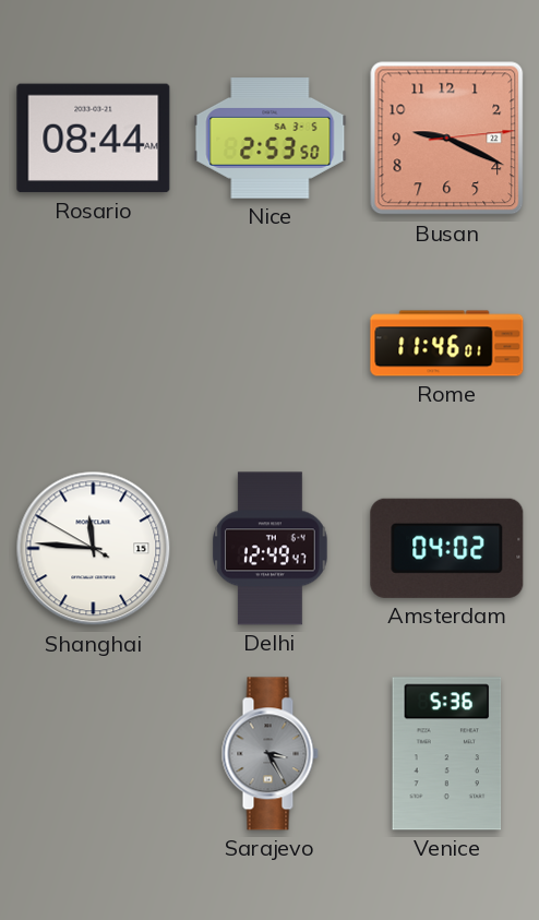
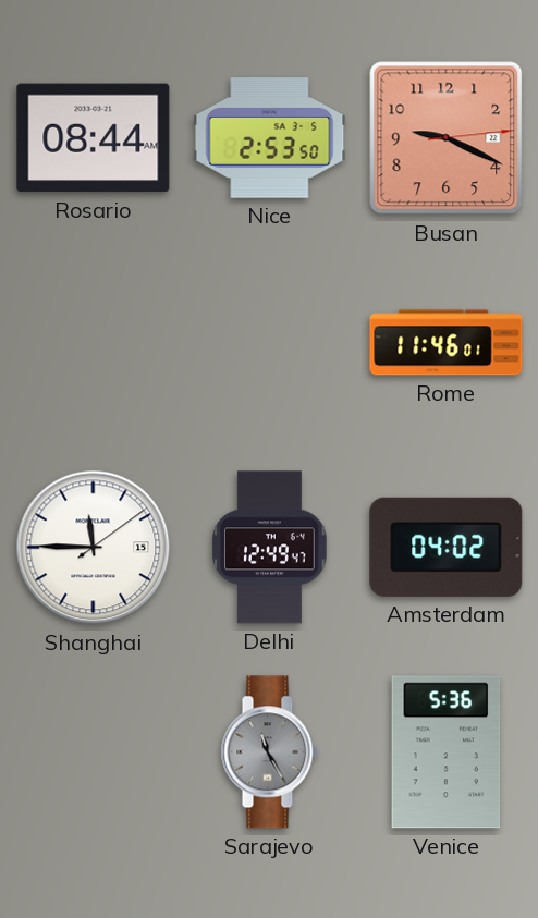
Shanghai: 11:45:50 -> 11:45:09 (94, 548)
Sarajevo: 3:25 -> 11:25 (269, 752)
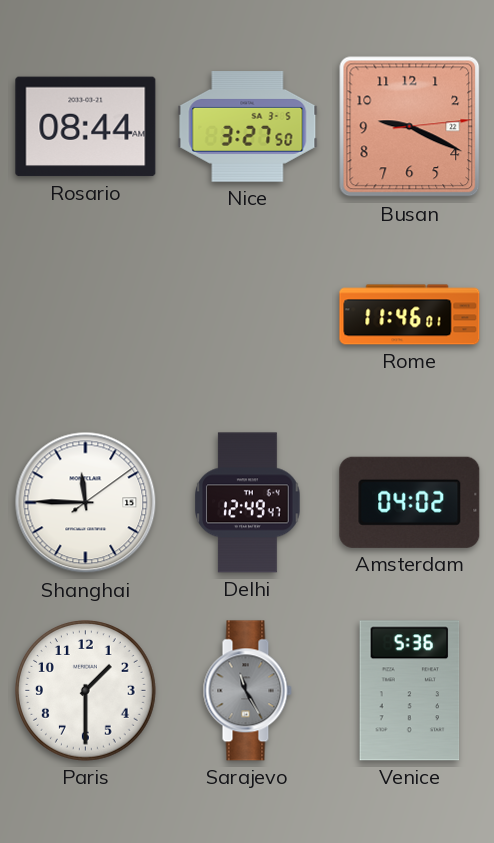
Nice: 2:53 -> 3:27 (248, 127)
Paris: none -> 1:30 (86, 691)
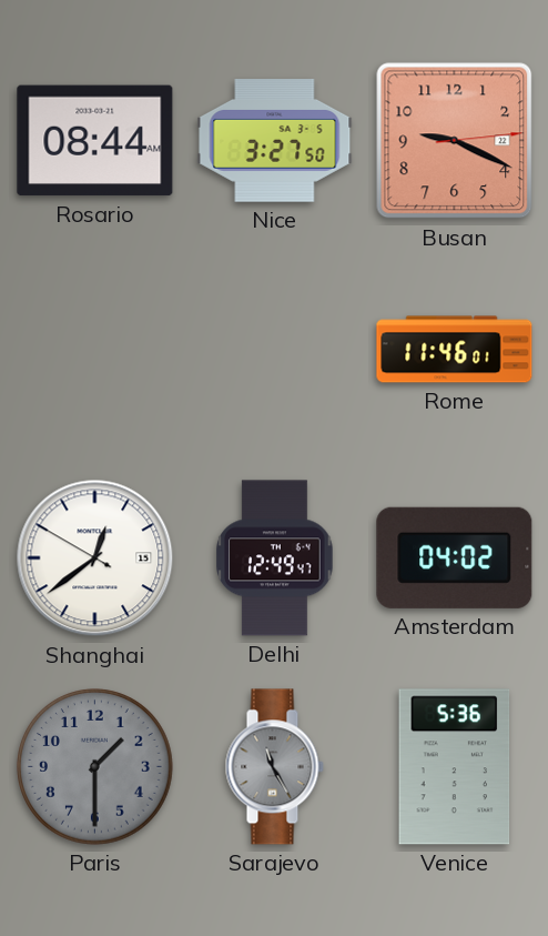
Shanghai: 11:45 -> 12:38 (95, 558)
Paris dial: white -> grey (95, 767)
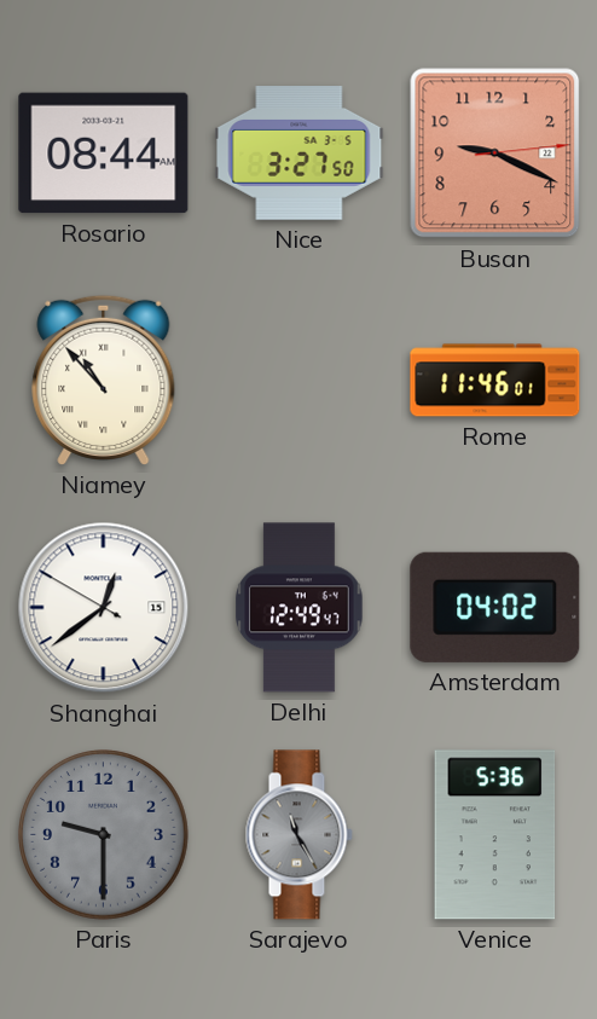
Niamey: none -> 10:53 (104, 380)
Paris: 1:30 -> 9:30 (104, 835)
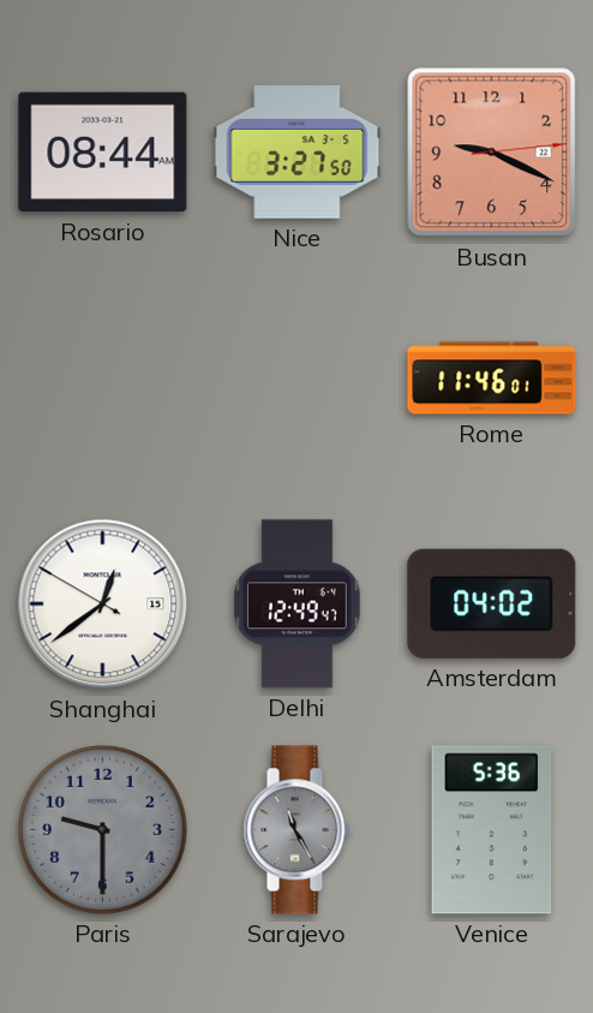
Niamey: 10:53 -> none (104, 380)
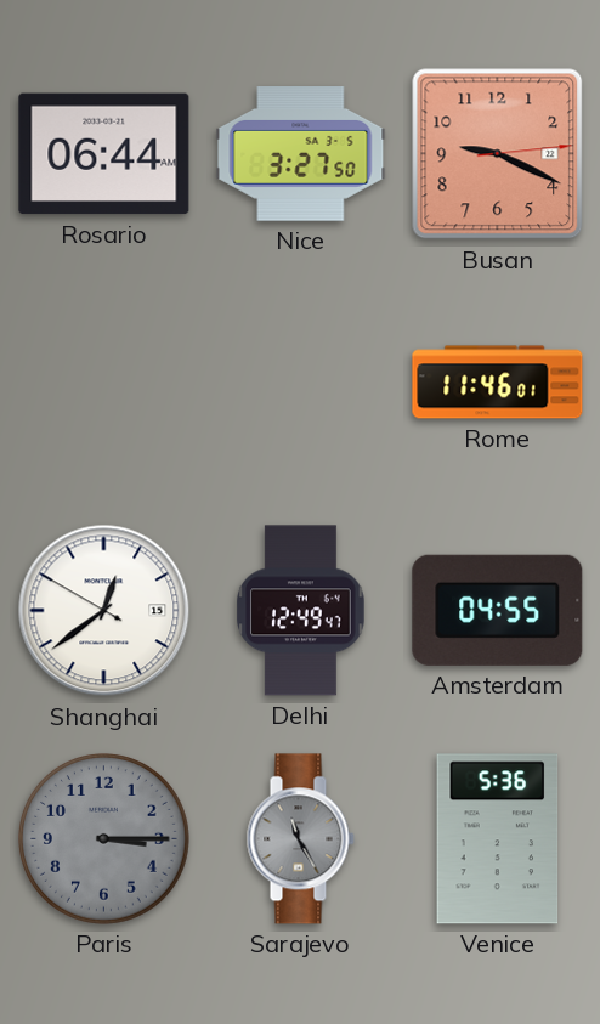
Rosario: 08:44 -> 06:44 (104, 154)
Amsterdam: 04:02 -> 04:55 (498, 610)
Paris: 9:30 -> 3:15 (104, 839)
